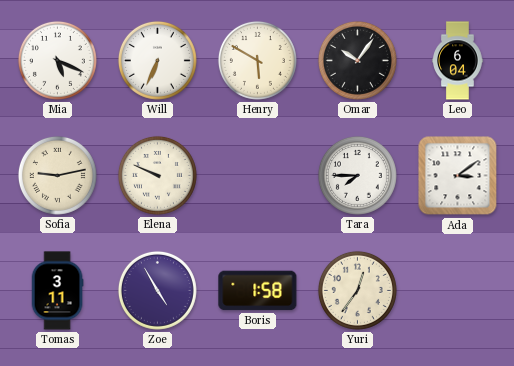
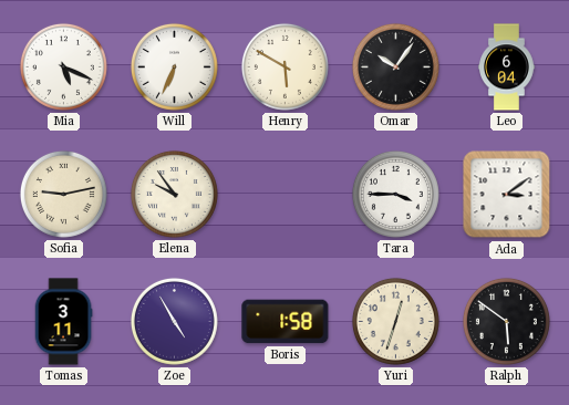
Elena: 9:49 -> 9:54 (174, 194)
Tara: 7:45 -> 3:45 (395, 194)
Yuri: 12:36 -> 12:33 (395, 321)
Ralph: none -> 5:51 (506, 321)
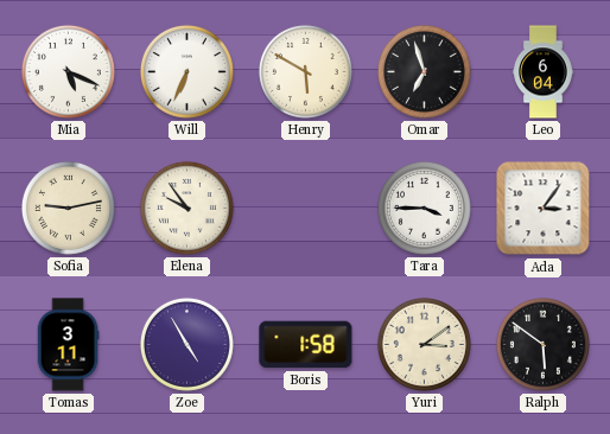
Omar: 10:06 -> 6:57 (424, 71)
Ada: 3:09 -> 3:06 (544, 209)
Yuri: 12:33 -> 3:09 (424, 344)
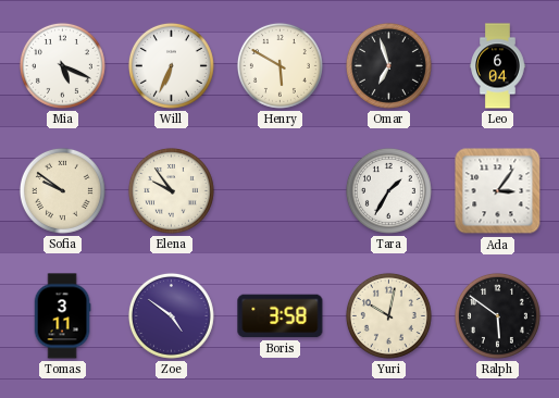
Sofia: 9:13 -> 9:51 (62, 190)
Tara: 3:45 -> 1:35 (388, 190)
Zoe: 4:55 -> 4:51 (171, 315)
Boris: 1:58 -> 3:58 (281, 316)
Yuri: 3:09 -> 10:02 (388, 315)
